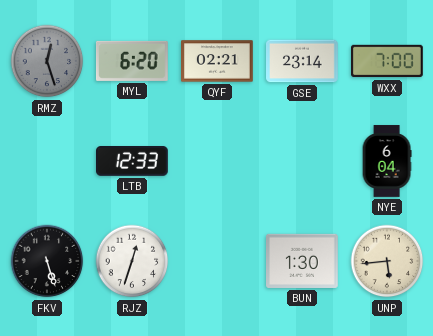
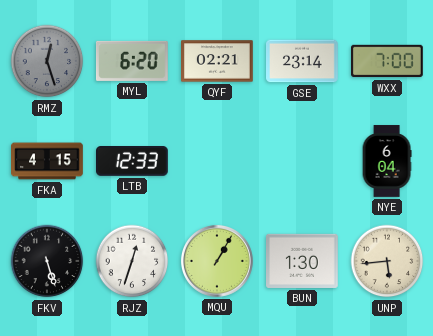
FKA: none -> 4:15 (47, 161)
MQU: none -> 1:05 (217, 261)
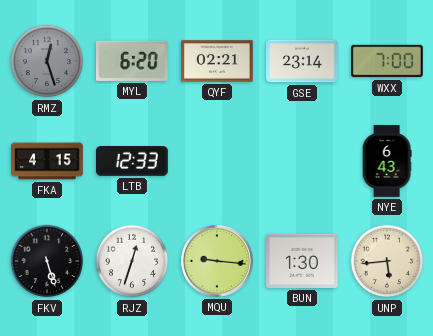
NYE: 6:04 -> 6:43 (387, 161)
MQU: 1:05 -> 9:16 (217, 261)
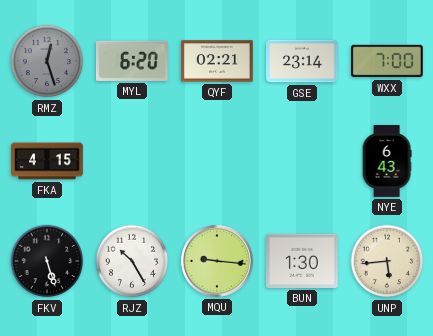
LTB: 12:33 -> none (133, 162)
RJZ: 12:33 -> 10:25 (132, 261)
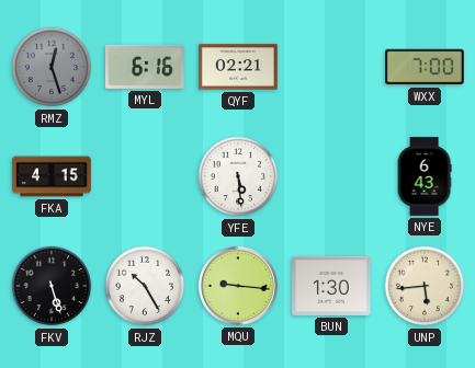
MYL: 6:20 -> 6:16 (145, 67)
GSE: 23:14 -> none (303, 61)
YFE: none -> 5:29 (238, 176)
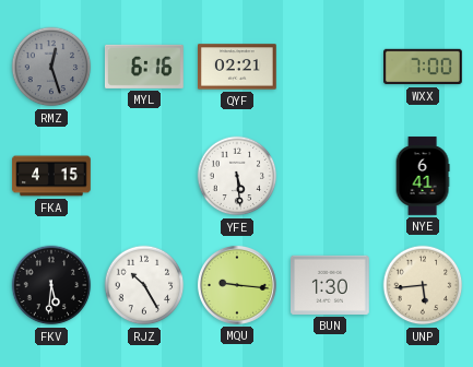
NYE: 6:43 -> 6:41 (423, 176)
FKV: 5:27 -> 5:31 (51, 285)
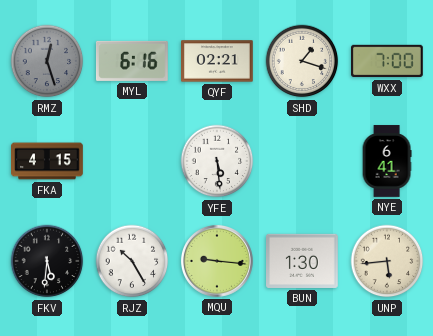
SHD: none -> 1:18 (302, 61)
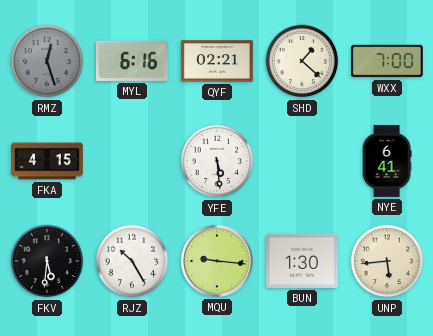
SHD: 1:18 -> 1:22 (302, 61)
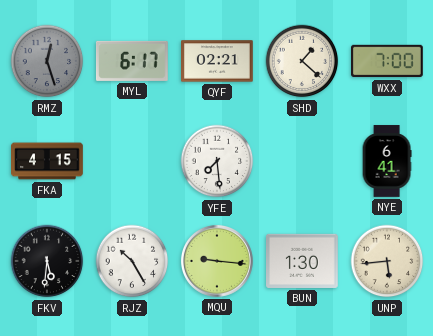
MYL: 6:16 -> 6:17 (132, 61)
YFE: 5:29 -> 7:29 (217, 161)
